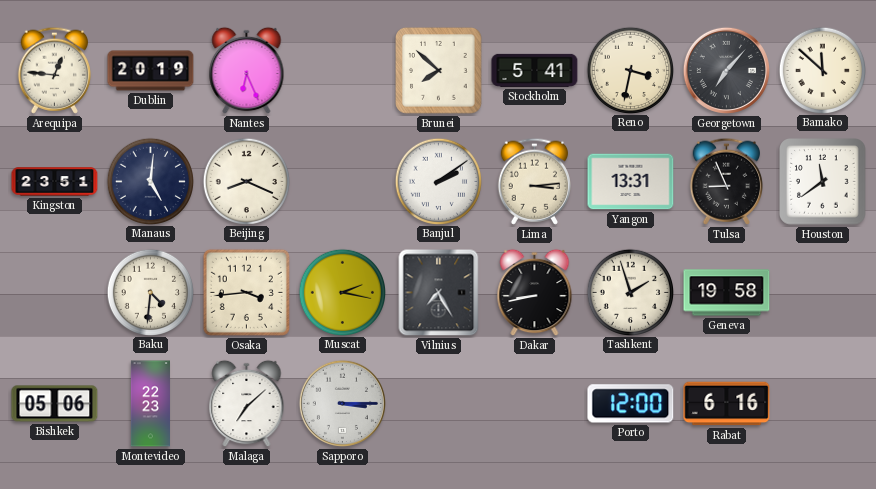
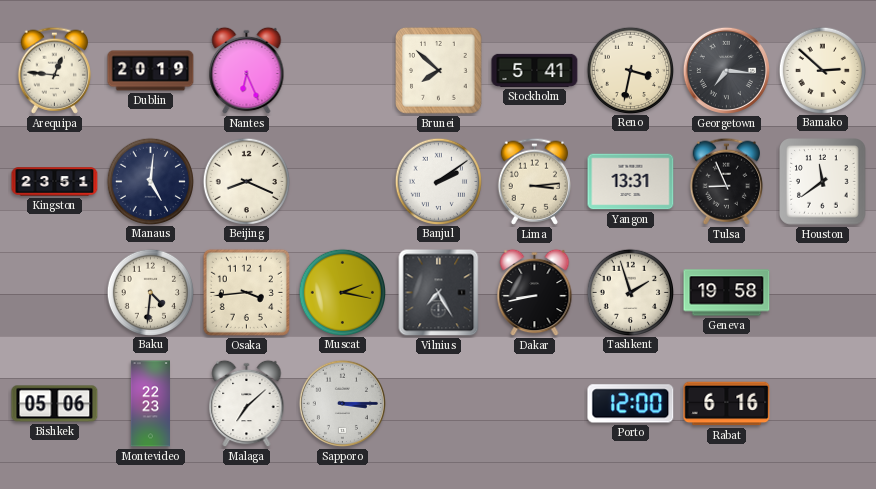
Georgetown: 7:07 -> 7:16 (726, 70)
Bamako: 11:52 -> 2:52 (822, 70)
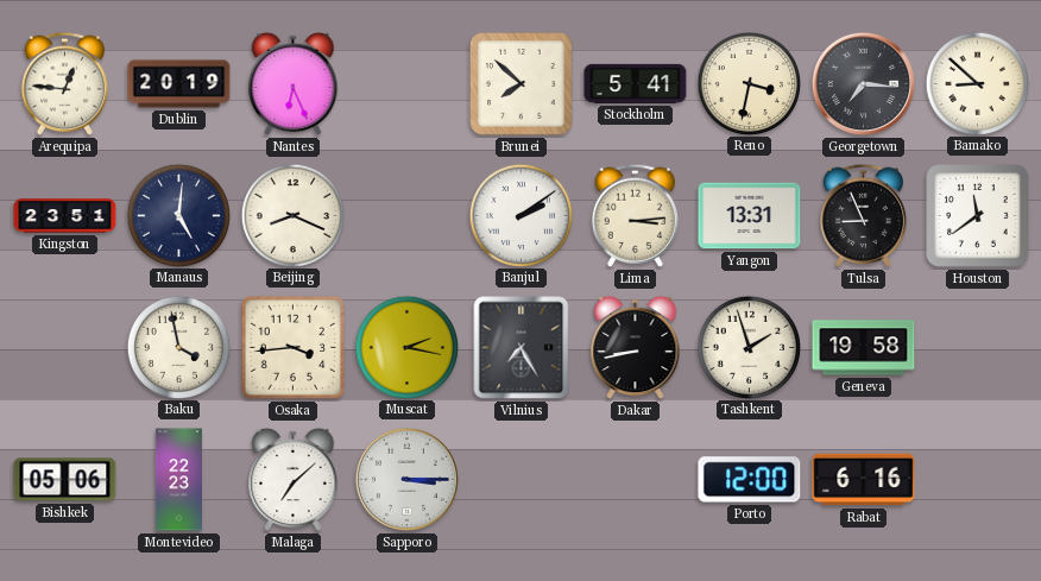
Bamako: 2:52 -> 8:52 (977, 83)
Baku: 4:31 -> 3:58 (178, 347)
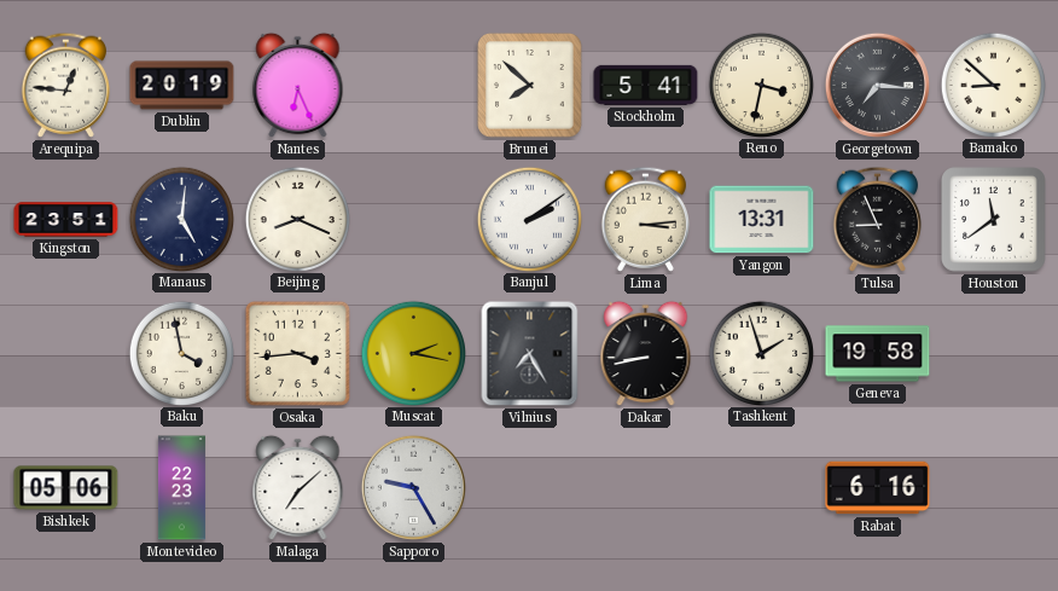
Sapporo: 3:15 -> 9:25 (413, 487)
Porto: 12:00 -> none (750, 480)
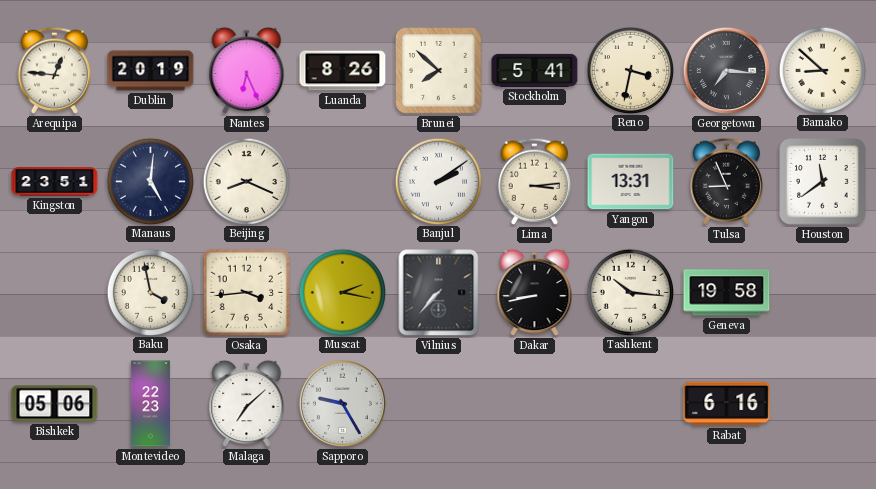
Luanda: none -> 8:26 (343, 71)
Vilnius: 7:25 -> 7:37 (439, 293)
Tashkent: 1:57 -> 10:16 (630, 292)
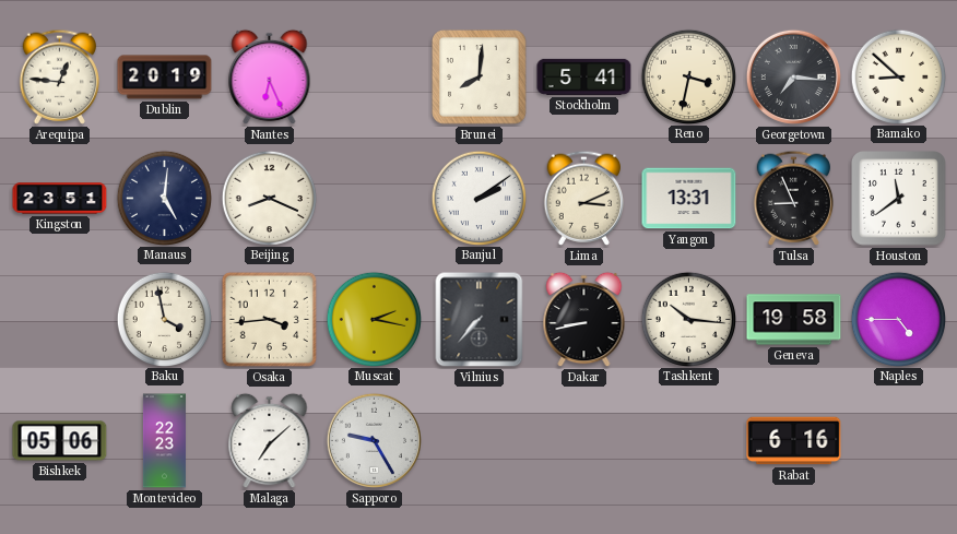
Luanda: 8:26 -> none (343, 71)
Brunei: 7:52 -> 8:01 (480, 78)
Lima: 3:14 -> 3:11 (583, 198)
Naples: none -> 4:45 (898, 319)
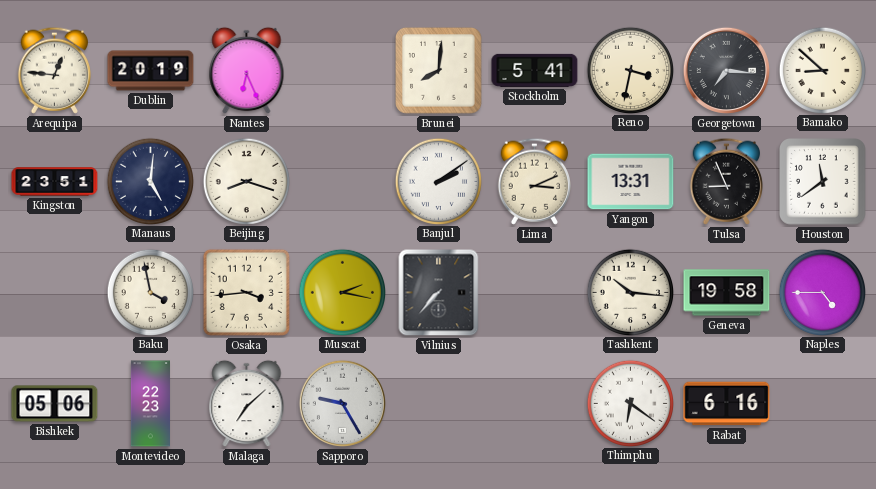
Beijing: 8:19 -> 8:18 (246, 181)
Dakar: 8:43 -> none (584, 320)
Thimphu: none -> 6:21 (630, 403)
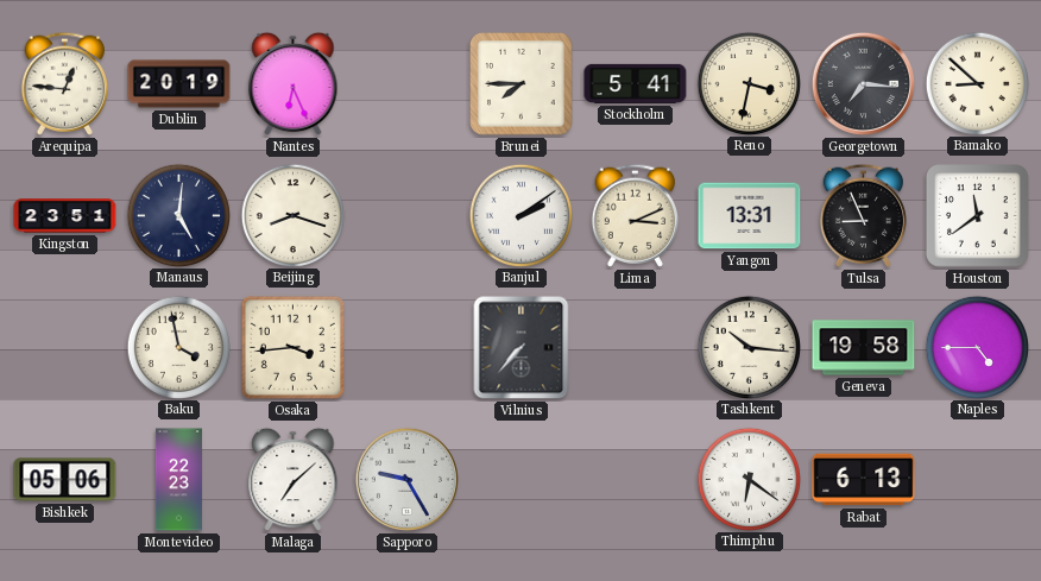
Brunei: 8:01 -> 7:45 (522, 84)
Muscat: 2:17 -> none (342, 292)
Rabat: 6:16 -> 6:13 (864, 480)
